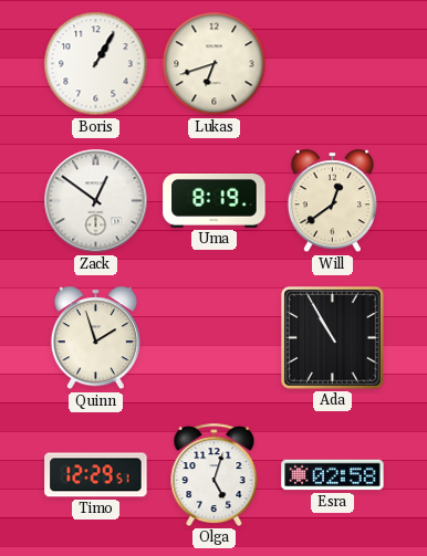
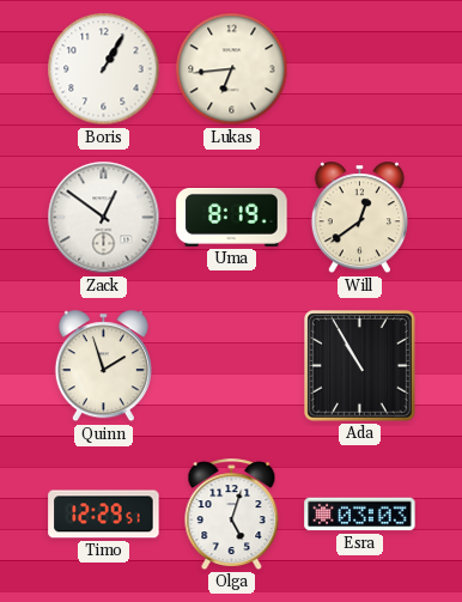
Lukas: 6:42 -> 6:44 (232, 69)
Esra: 02:58 -> 03:03 (360, 515)
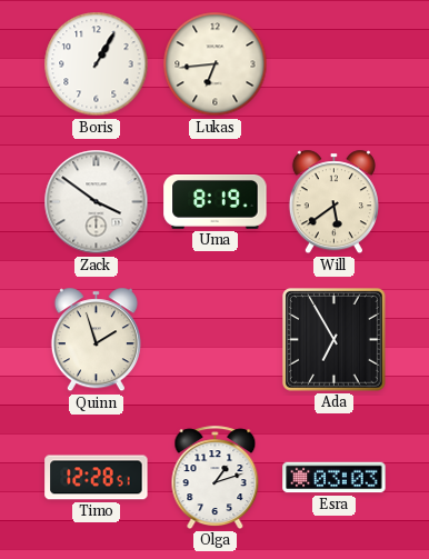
Zack: 12:51 -> 3:51 (97, 202)
Will: 12:39 -> 5:39 (333, 202)
Ada: 10:55 -> 6:55 (335, 340)
Timo: 12:29 -> 12:28 (97, 478)
Olga: 5:03 -> 1:12 (216, 477)
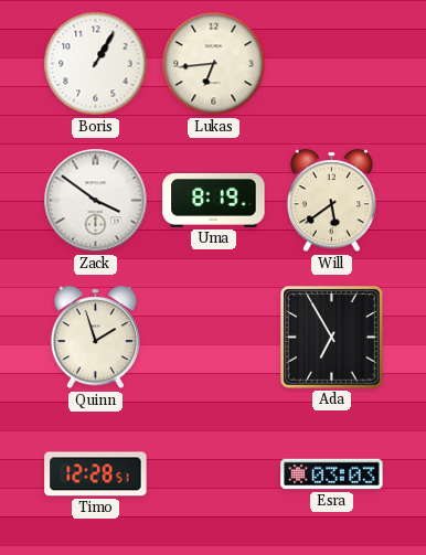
Olga: 1:12 -> none (216, 477)
